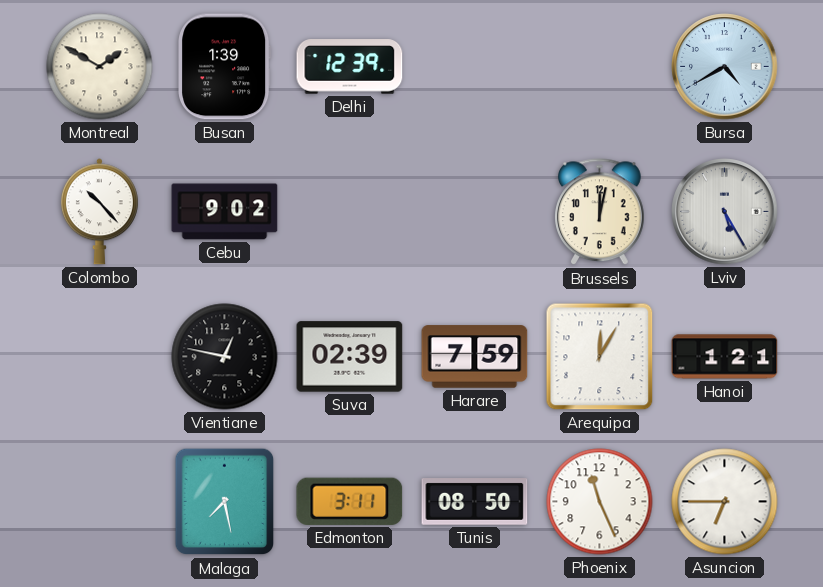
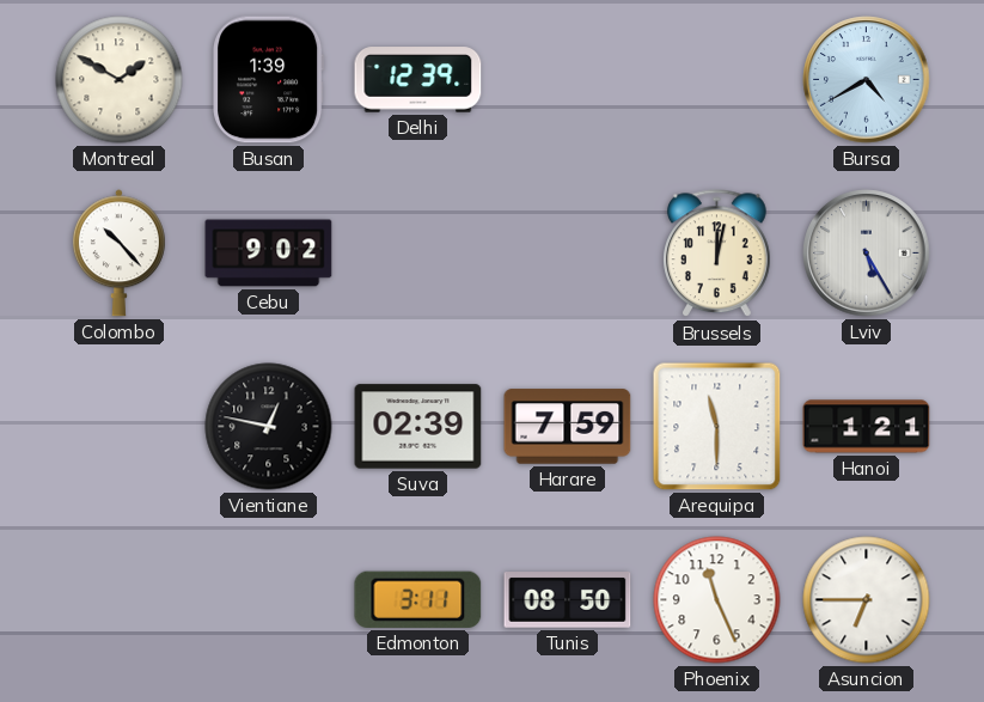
Arequipa: 12:05 -> 11:30 (717, 427)
Malaga: 7:28 -> none (225, 502)
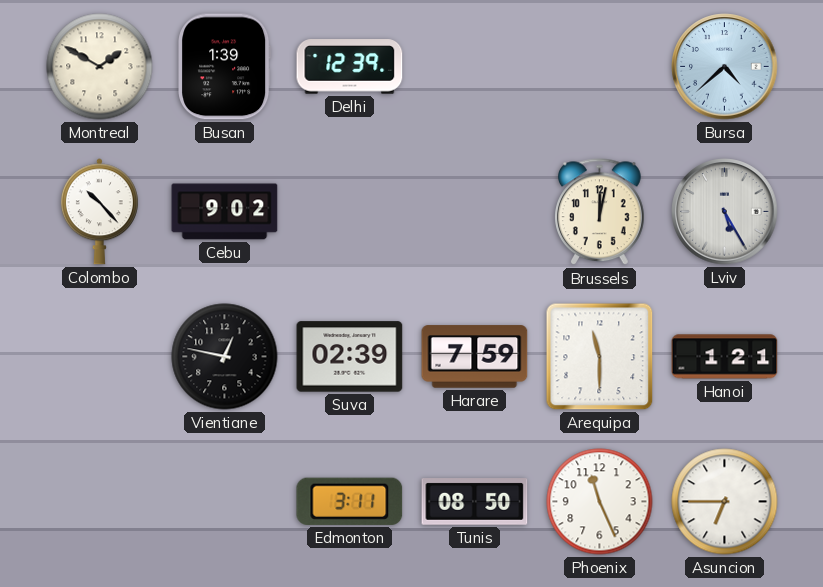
Bursa: 4:40 -> 4:38 (725, 67)
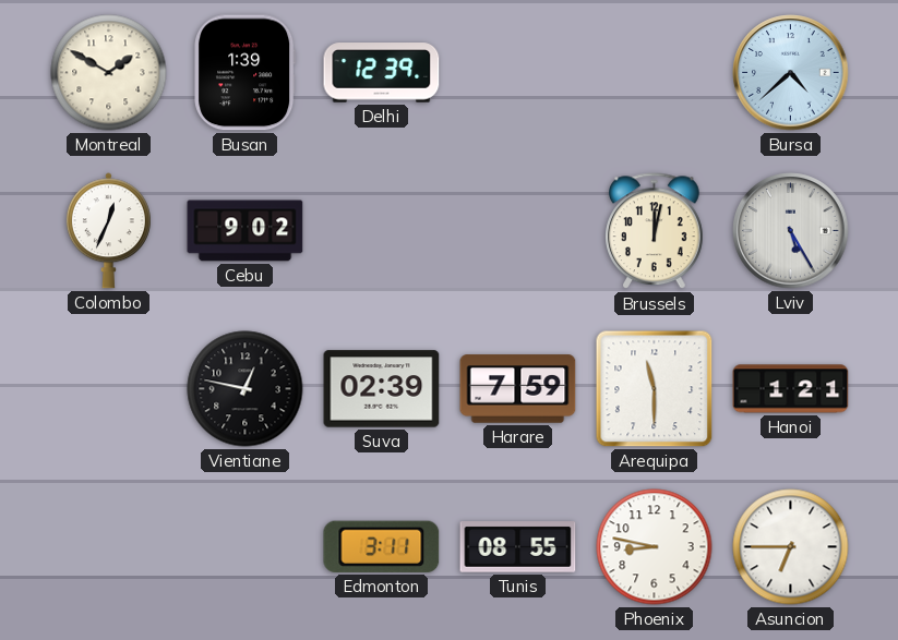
Colombo: 10:23 -> 12:34 (108, 231)
Tunis: 08:50 -> 08:55 (518, 547)
Phoenix: 11:26 -> 8:47 (655, 547)
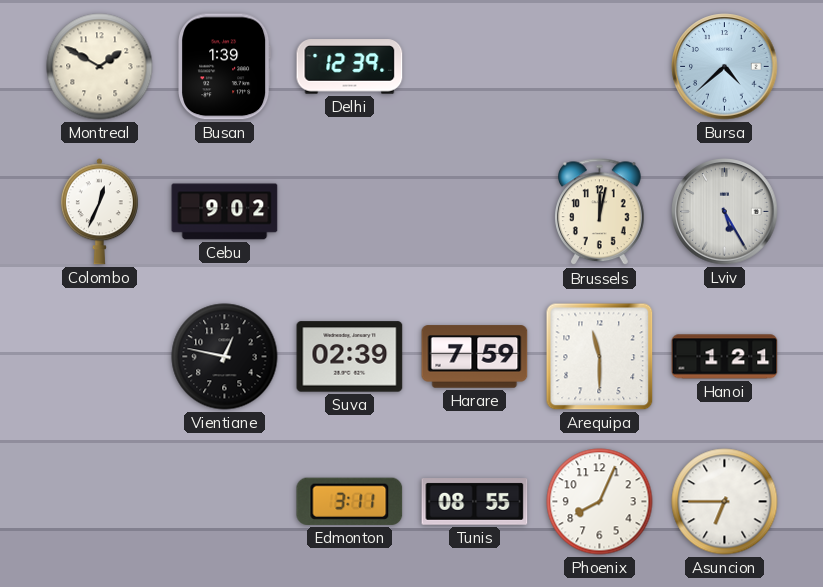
Phoenix: 8:47 -> 8:04 (600, 502)
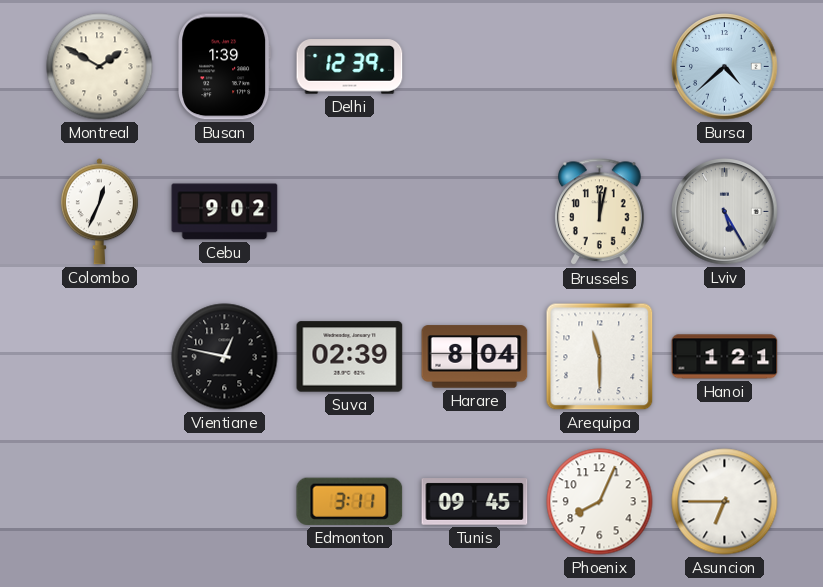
Harare: 7:59 -> 8:04 (475, 357)
Tunis: 08:55 -> 09:45 (475, 502)
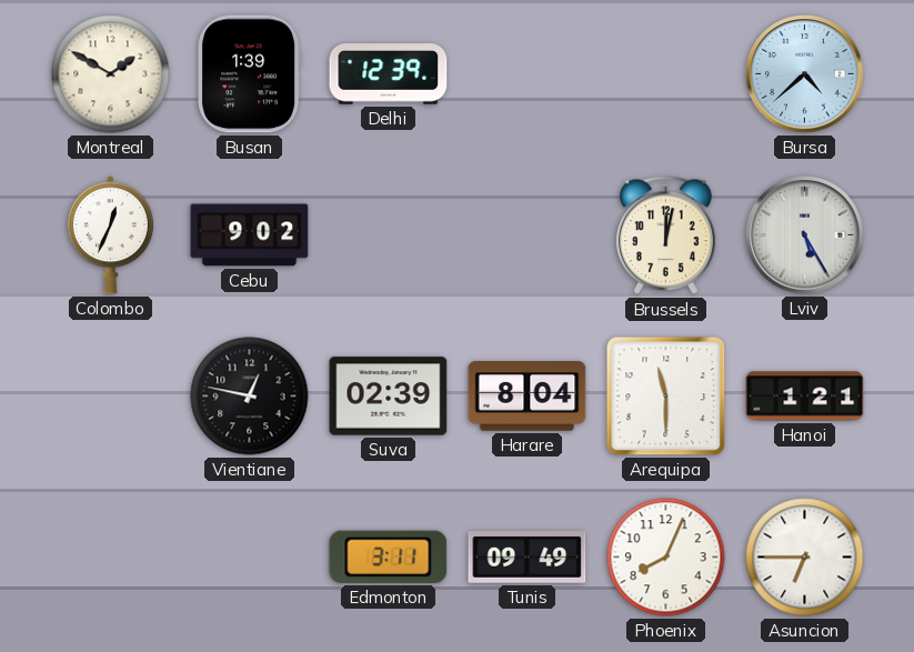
Tunis: 09:45 -> 09:49 (528, 558)
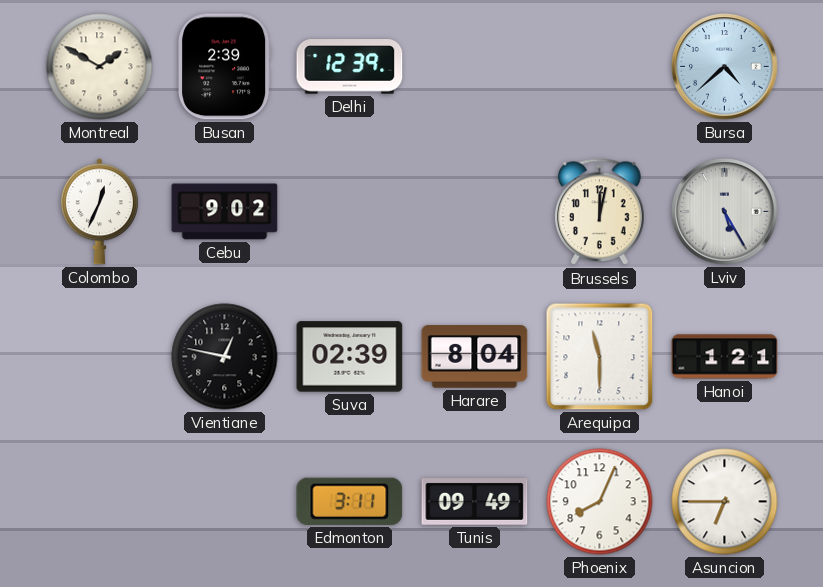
Busan: 1:39 -> 2:39 (225, 67)
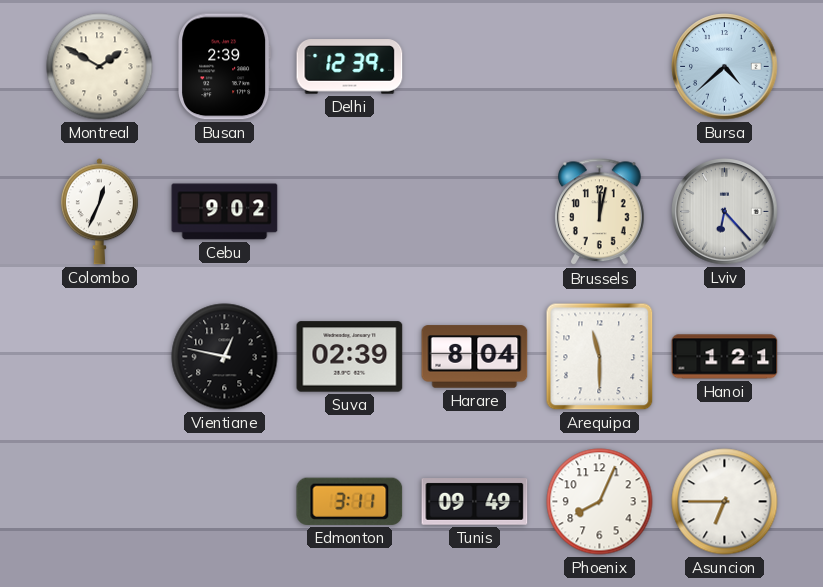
Lviv: 5:25 -> 6:23 (725, 212)
